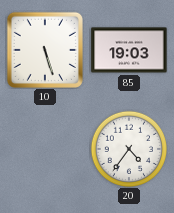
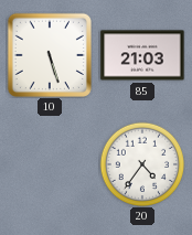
85: 19:03 -> 21:03 (142, 55)
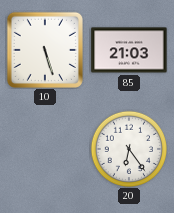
20: 4:36 -> 6:24 (129, 149)
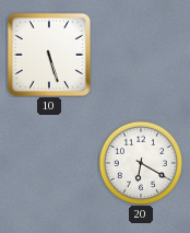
85: 21:03 -> none (129, 50)
20: 6:24 -> 6:20 (141, 163)
